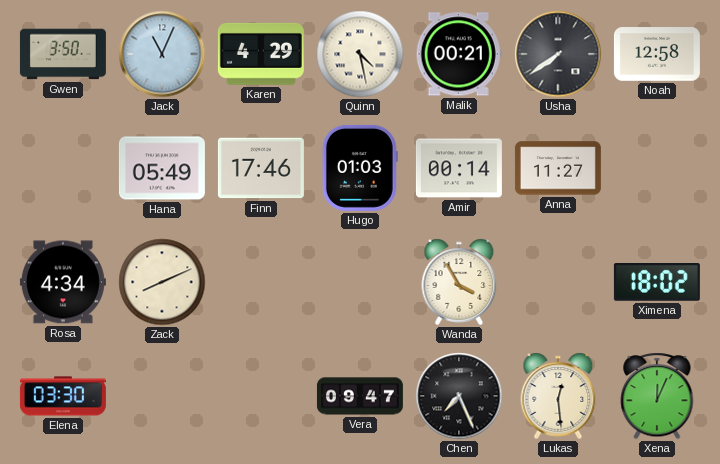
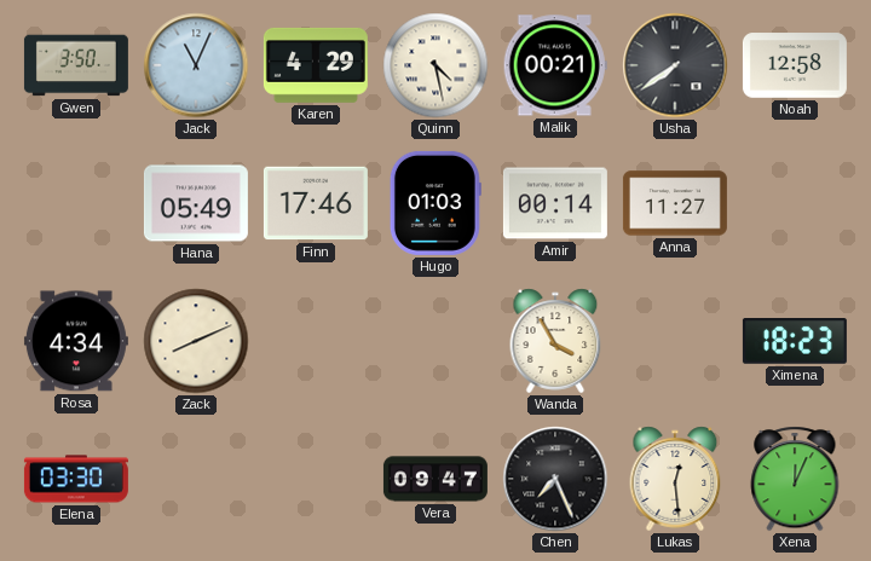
Ximena: 18:02 -> 18:23 (795, 342)
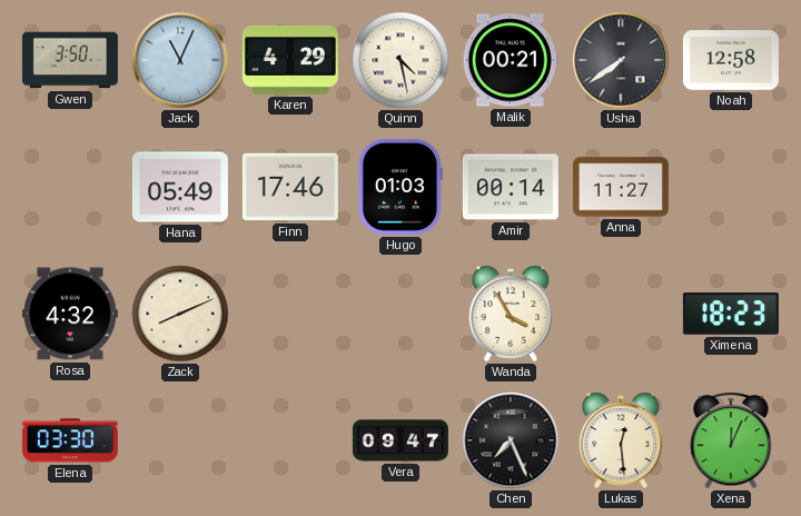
Rosa: 4:34 -> 4:32 (70, 314)
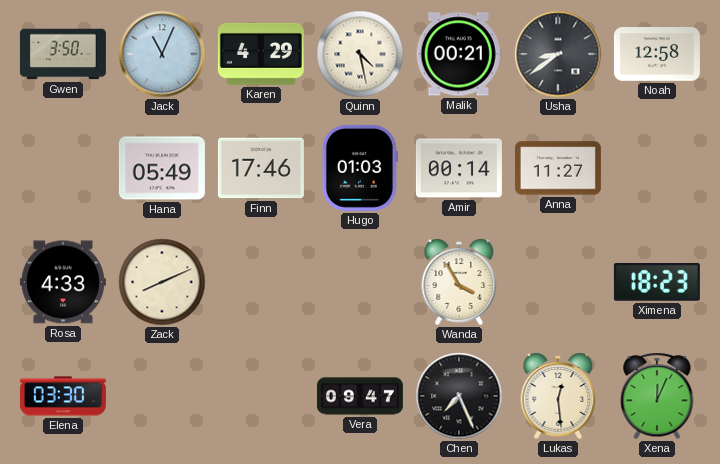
Usha: 7:39 -> 8:39 (558, 54)
Rosa: 4:32 -> 4:33 (63, 282)
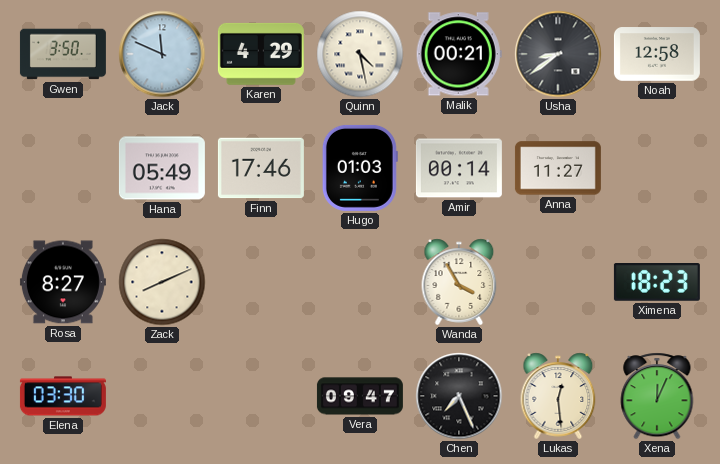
Jack: 11:04 -> 11:49 (162, 54)
Rosa: 4:33 -> 8:27 (63, 282)
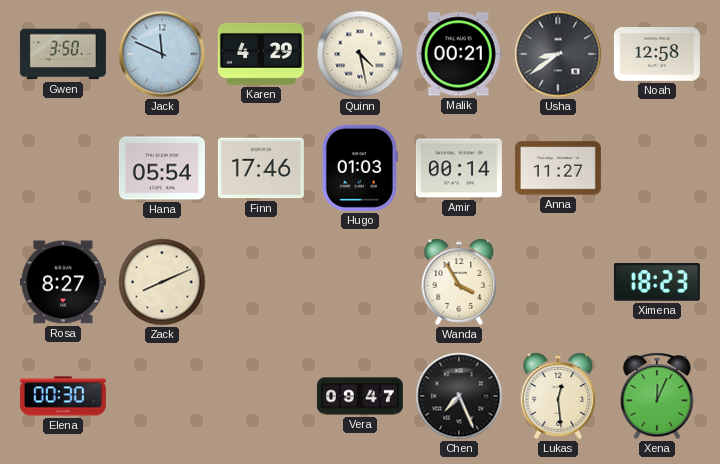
Hana: 05:49 -> 05:54 (162, 168)
Elena: 03:30 -> 00:30 (63, 396)
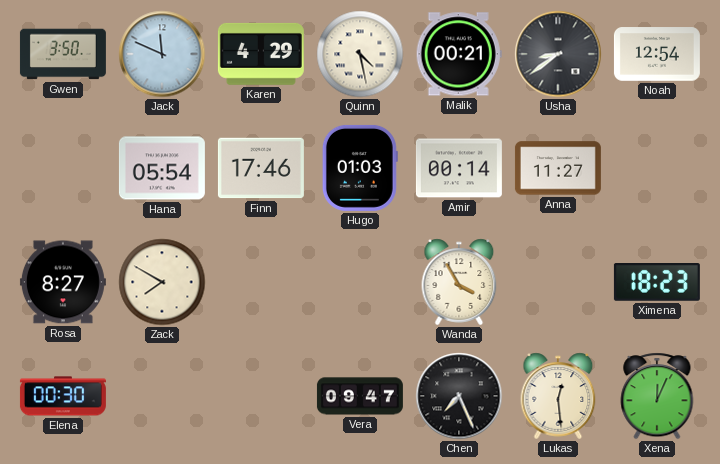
Noah: 12:58 -> 12:54 (657, 54)
Zack: 8:11 -> 7:50 (162, 282)
